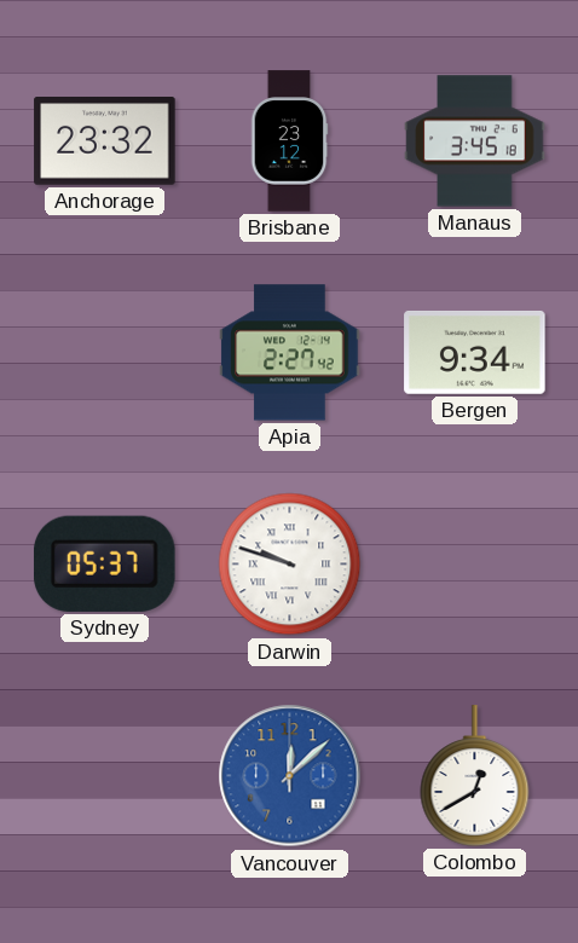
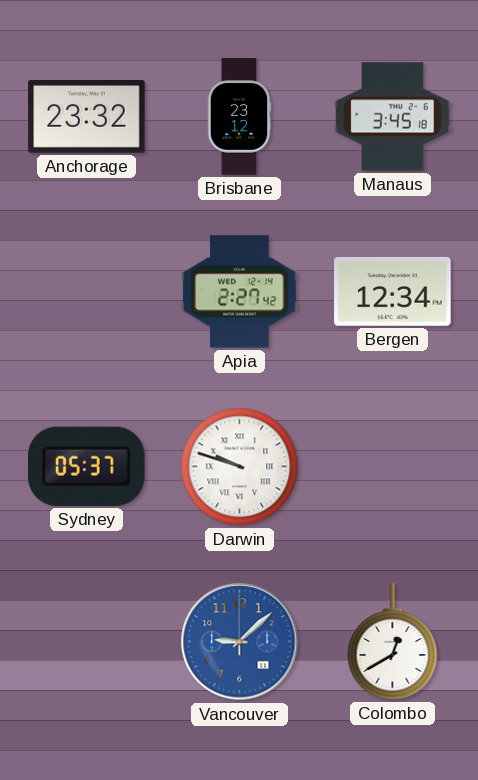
Bergen: 9:34 -> 12:34 (393, 291)
Vancouver: 12:08 -> 9:08 (240, 642)
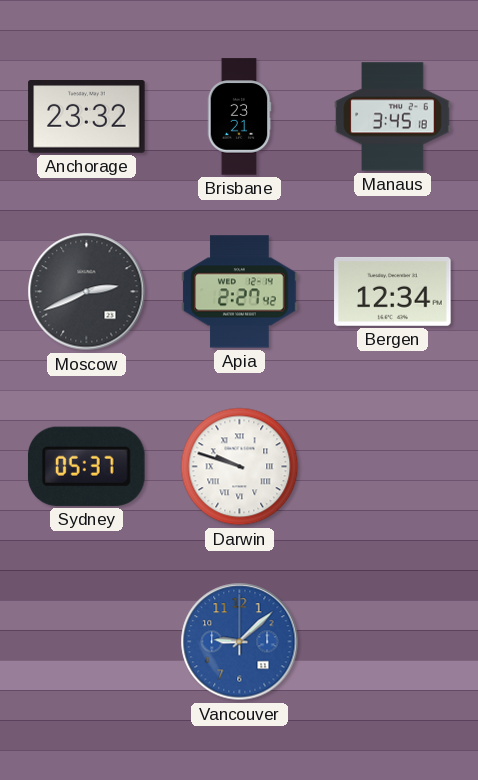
Brisbane: 23:12 -> 23:21 (239, 117)
Moscow: none -> 2:41 (87, 292)
Colombo: 12:40 -> none (393, 642)
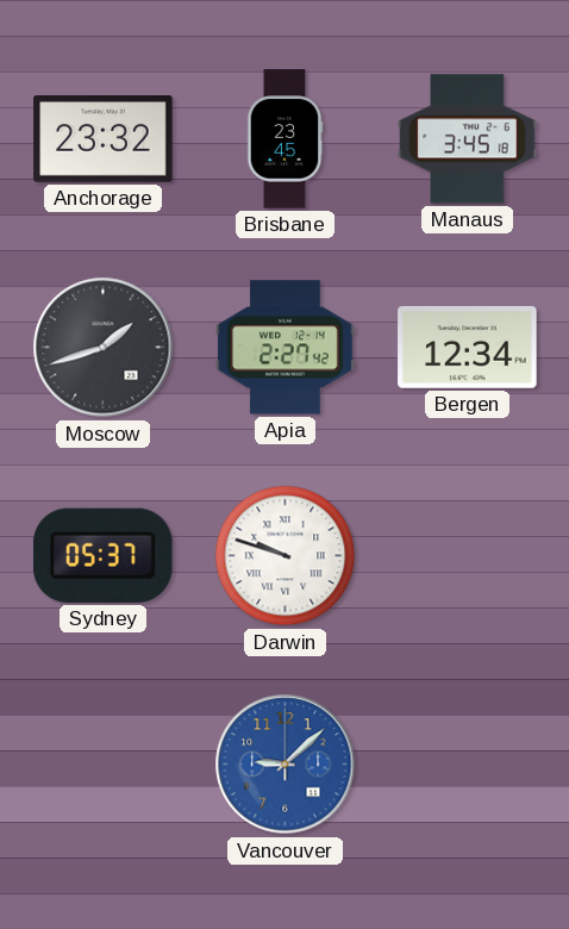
Brisbane: 23:21 -> 23:45 (284, 139)
Moscow: 2:41 -> 1:42 (104, 348)
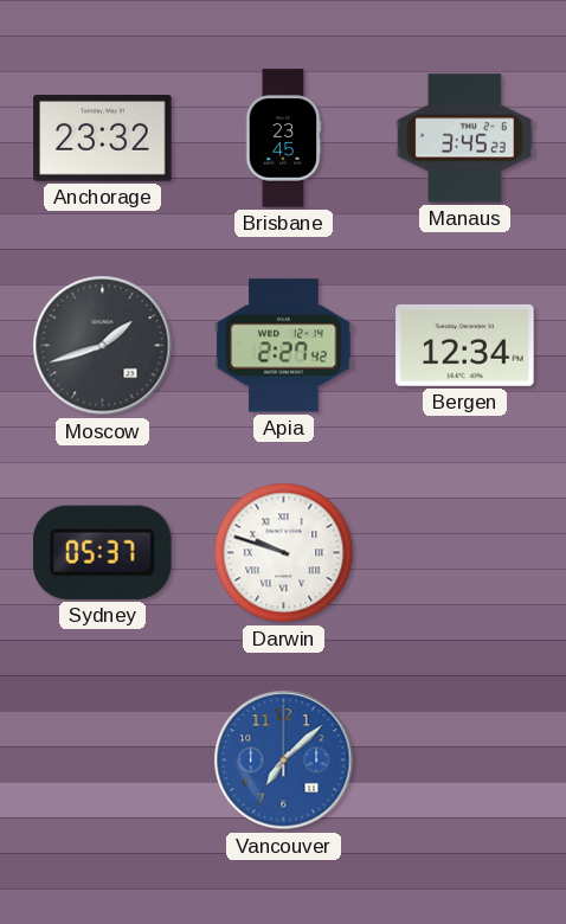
Manaus: 3:45:18 -> 3:45:23 (465, 139)
Vancouver: 9:08 -> 7:08 (284, 761)
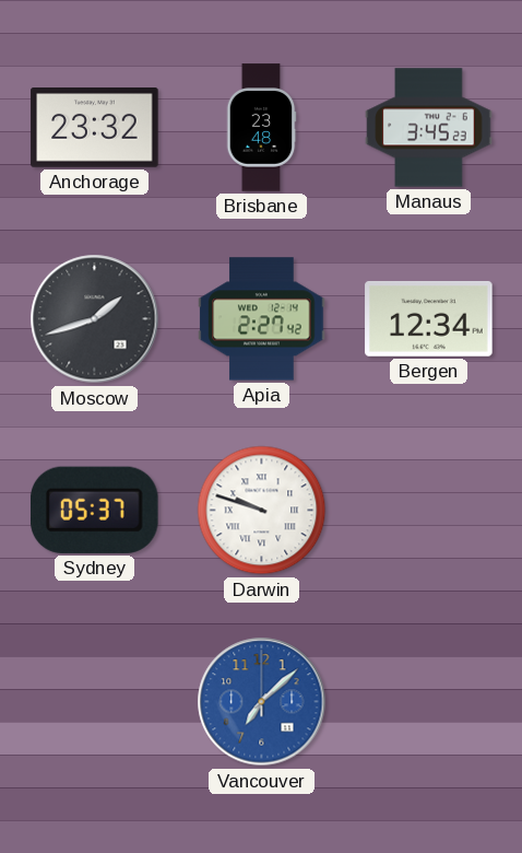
Brisbane: 23:45 -> 23:48 (261, 128)
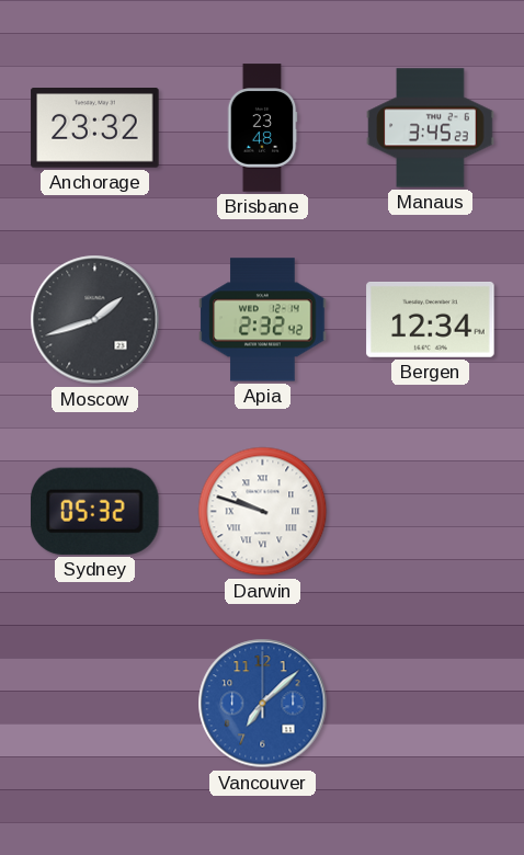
Apia: 2:27 -> 2:32 (263, 320)
Sydney: 05:37 -> 05:32 (94, 511)
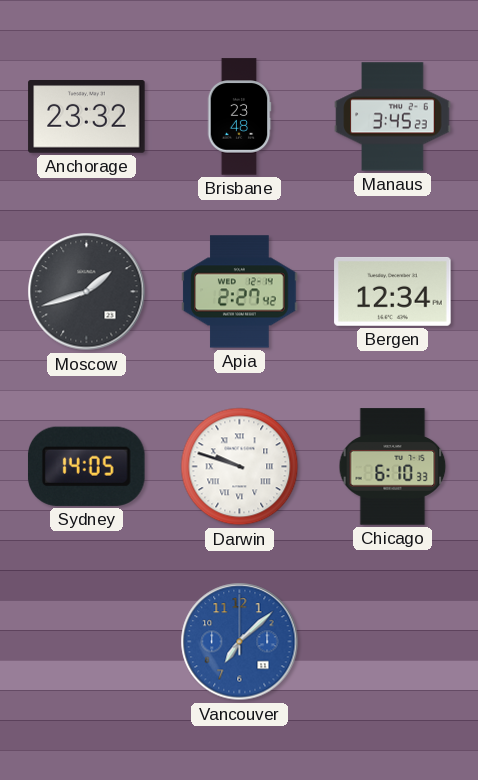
Apia: 2:32 -> 2:27 (240, 292)
Sydney: 05:32 -> 14:05 (86, 466)
Chicago: none -> 6:10 (393, 467)
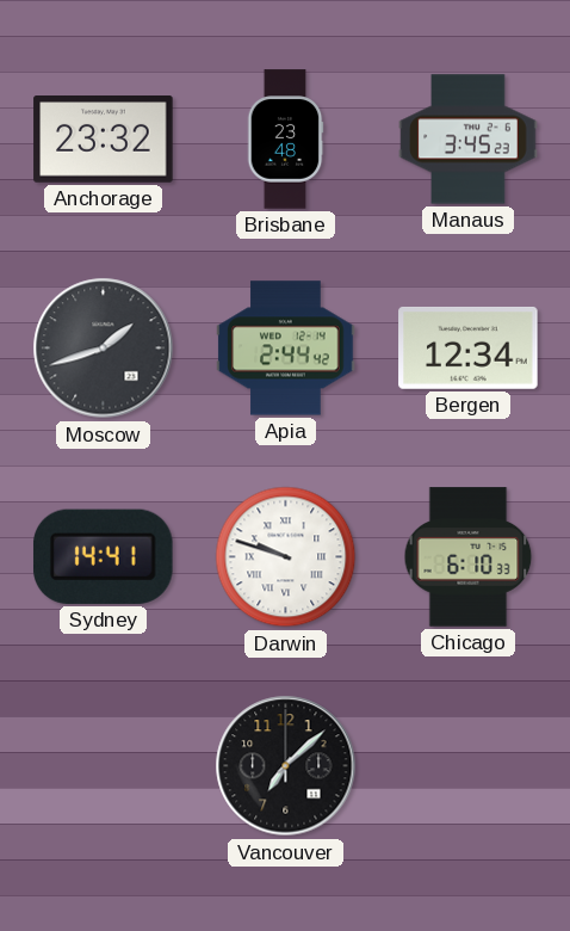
Apia: 2:27 -> 2:44 (286, 349)
Sydney: 14:05 -> 14:41 (103, 556)
Vancouver dial: blue -> black (286, 766)
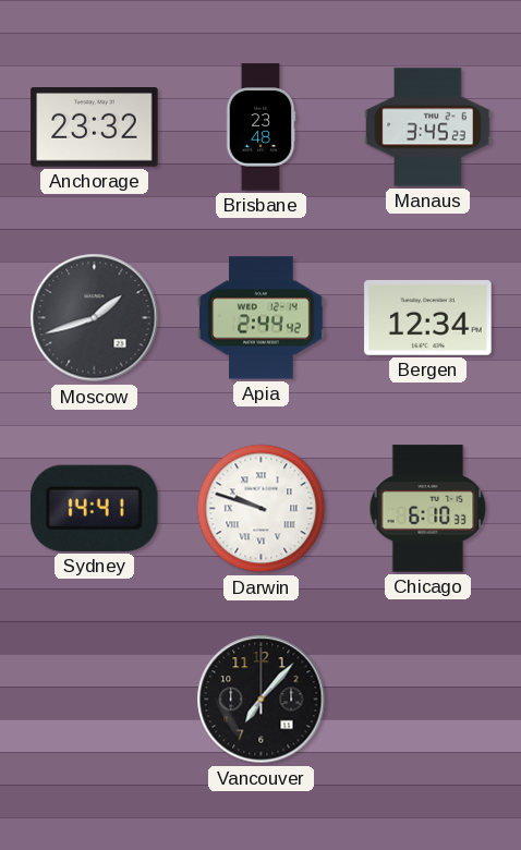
Vancouver: 7:08 -> 7:07 (262, 700)
